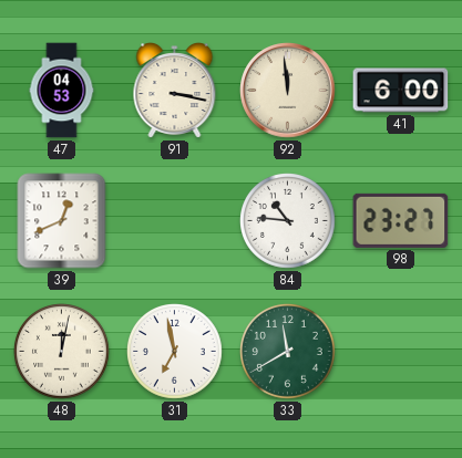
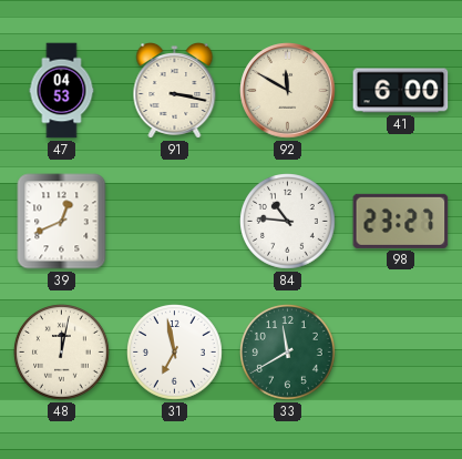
92: 11:59 -> 11:50 (288, 91)
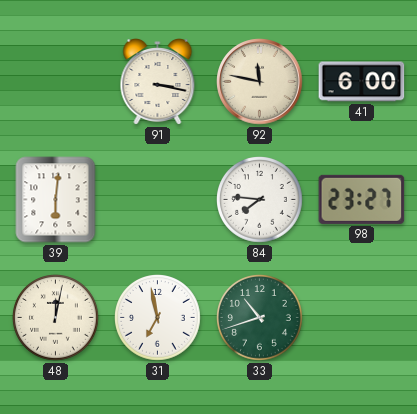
47: 04:53 -> none (62, 91)
92: 11:50 -> 11:47 (260, 82)
39: 12:41 -> 6:01 (56, 200)
84: 10:46 -> 7:46 (260, 200)
33: 11:40 -> 10:42 (260, 318)
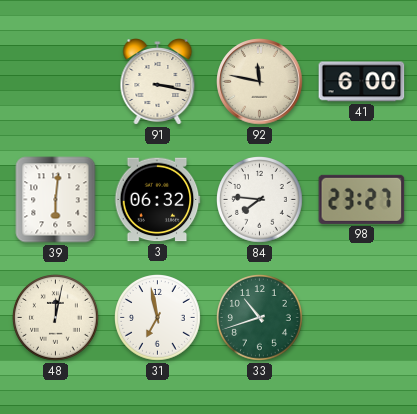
3: none -> 06:32 (157, 200)
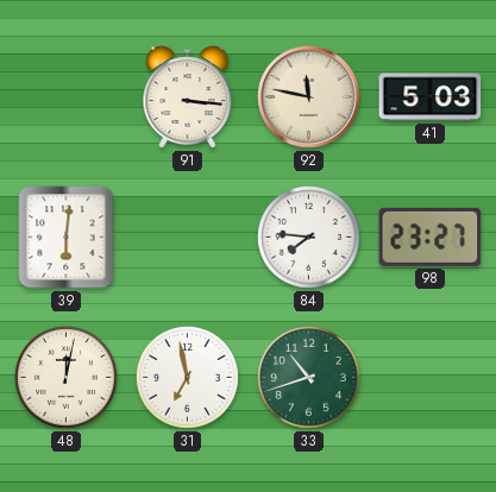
91: 3:17 -> 3:16 (188, 97)
41: 6:00 -> 5:03 (431, 97)
3: 06:32 -> none (157, 200)
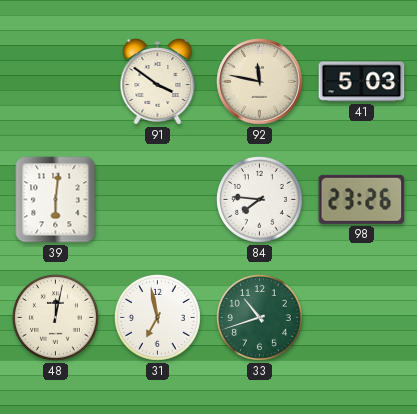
91: 3:16 -> 3:51 (158, 82)
98: 23:27 -> 23:26 (362, 199)
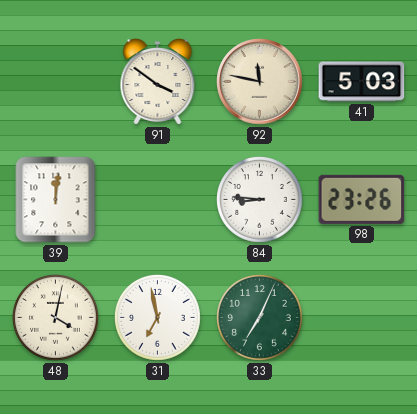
39: 6:01 -> 12:01 (56, 200)
84: 7:46 -> 8:46 (260, 200)
48: 12:02 -> 4:02 (56, 318)
33: 10:42 -> 7:04 (260, 318)
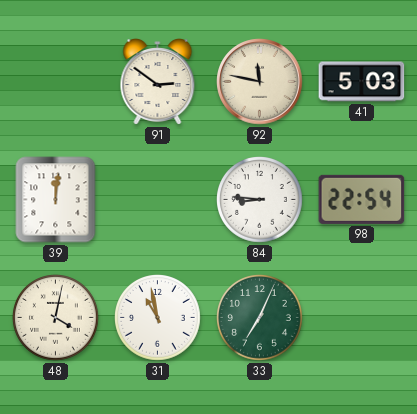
91: 3:51 -> 2:51 (158, 82)
98: 23:26 -> 22:54 (362, 199)
31: 6:58 -> 10:58 (158, 318)
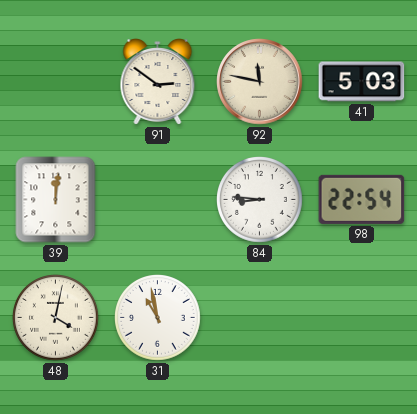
33: 7:04 -> none (260, 318)
